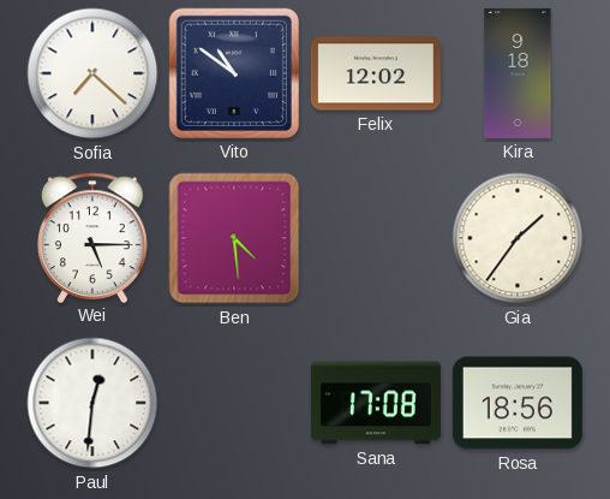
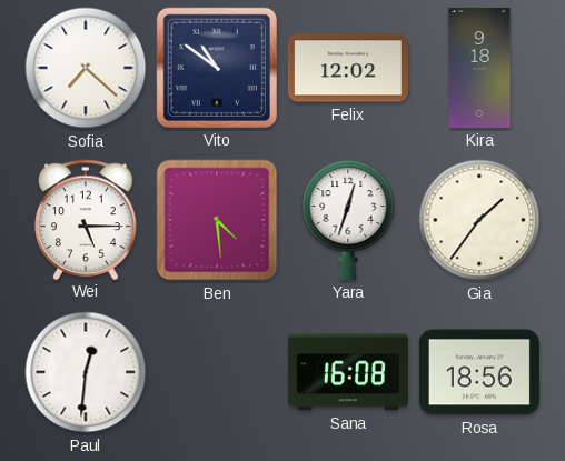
Yara: none -> 12:33 (348, 220)
Sana: 17:08 -> 16:08 (348, 372)
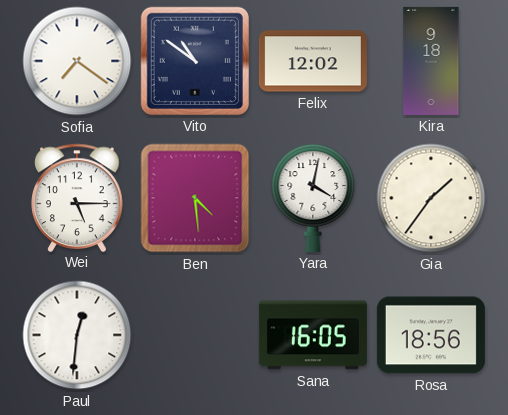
Sofia: 7:22 -> 7:21 (77, 61)
Yara: 12:33 -> 4:02 (313, 198)
Sana: 16:08 -> 16:05 (313, 335)
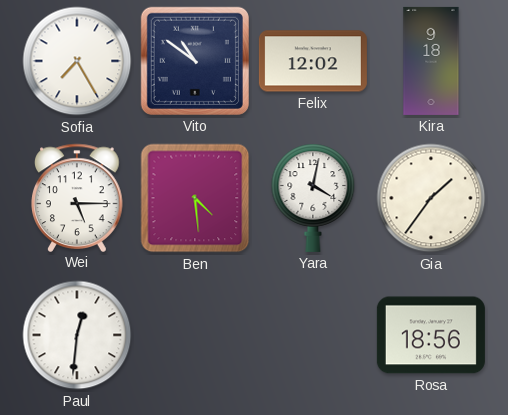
Sofia: 7:21 -> 7:25 (77, 61)
Sana: 16:05 -> none (313, 335)
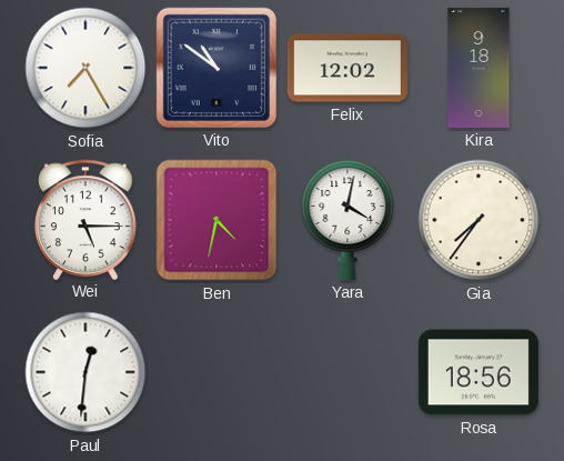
Ben: 4:29 -> 4:32 (216, 220)
Gia: 1:36 -> 7:36 (479, 220)
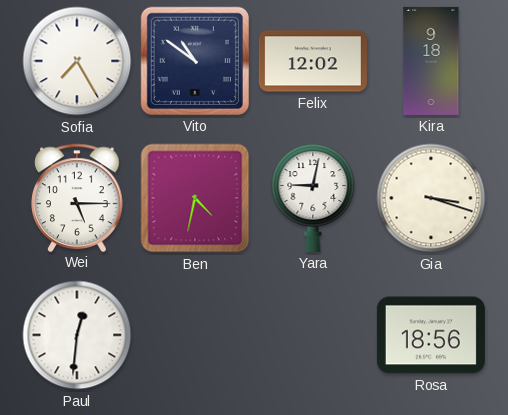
Yara: 4:02 -> 9:02 (313, 198)
Gia: 7:36 -> 3:18 (431, 198)
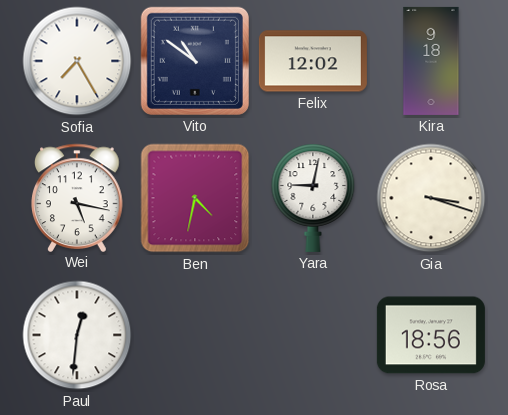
Wei: 5:15 -> 5:17 (77, 197)
